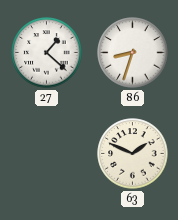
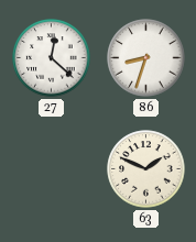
27: 1:22 -> 12:22 (52, 58)
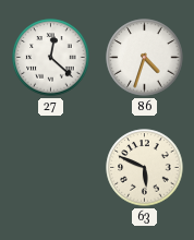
86: 8:33 -> 4:33 (145, 58)
63: 1:49 -> 5:49 (145, 168)
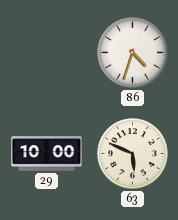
27: 12:22 -> none (51, 58)
29: none -> 10:00 (47, 154)
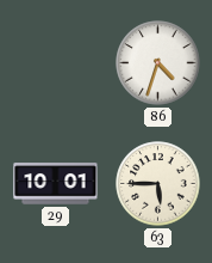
29: 10:00 -> 10:01 (56, 184)
63: 5:49 -> 5:45 (158, 184)
